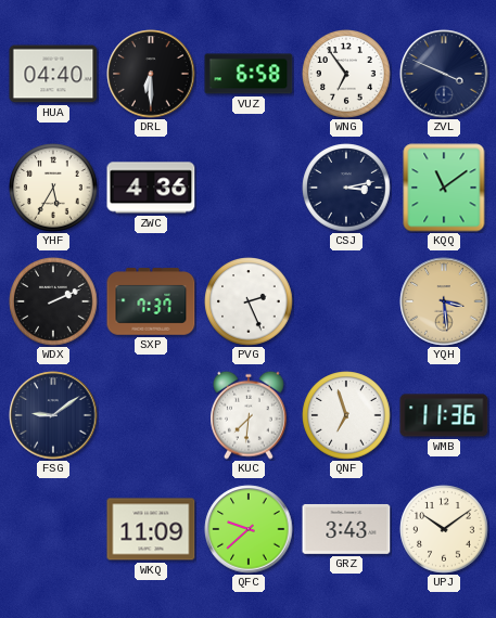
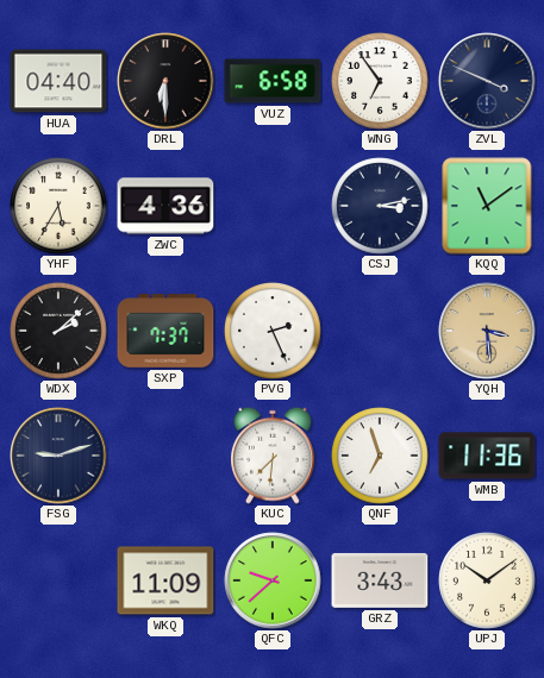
WDX: 2:11 -> 2:08 (58, 331)
FSG: 9:09 -> 9:12 (58, 456)
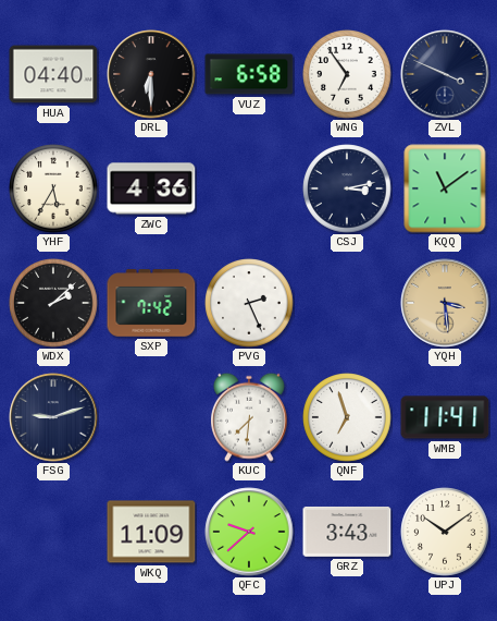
SXP: 7:37 -> 7:42 (151, 303)
WMB: 11:36 -> 11:41 (445, 417)
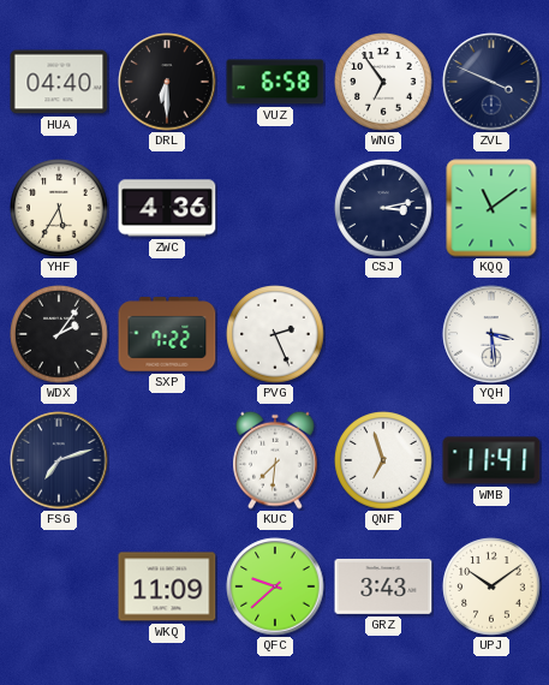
WDX: 2:08 -> 2:06 (59, 334)
SXP: 7:42 -> 7:22 (167, 334)
YQH dial: champagne -> white (491, 334)
FSG: 9:12 -> 7:12 (59, 460)
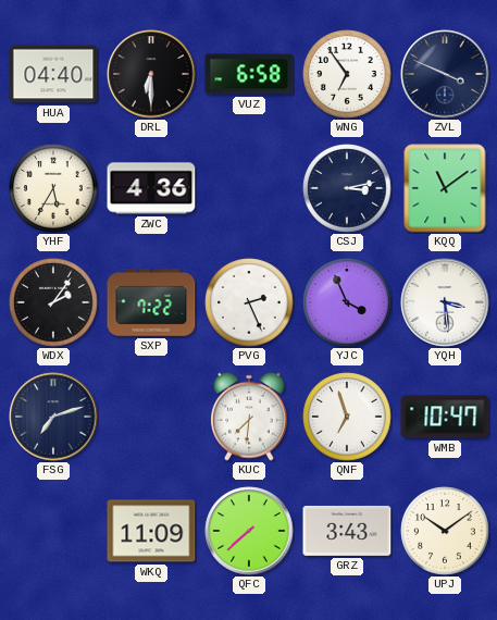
YJC: none -> 3:56 (347, 302)
WMB: 11:41 -> 10:47 (445, 417)
QFC: 9:38 -> 7:38 (249, 531)
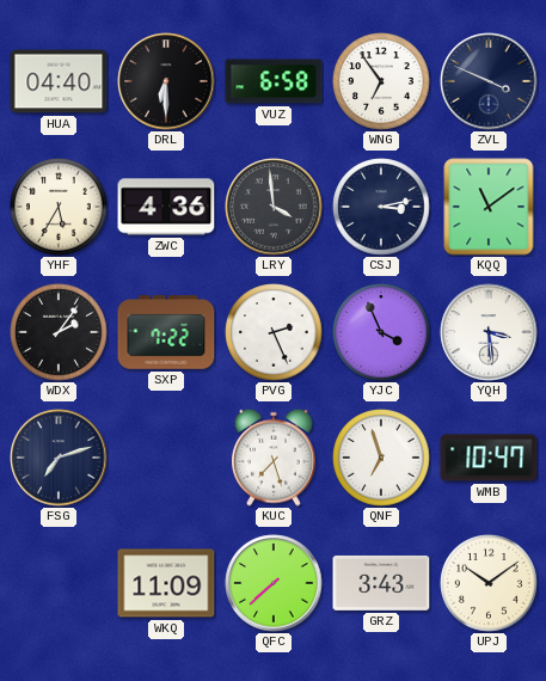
LRY: none -> 3:59 (274, 207)
KUC: 7:31 -> 7:27 (275, 458)
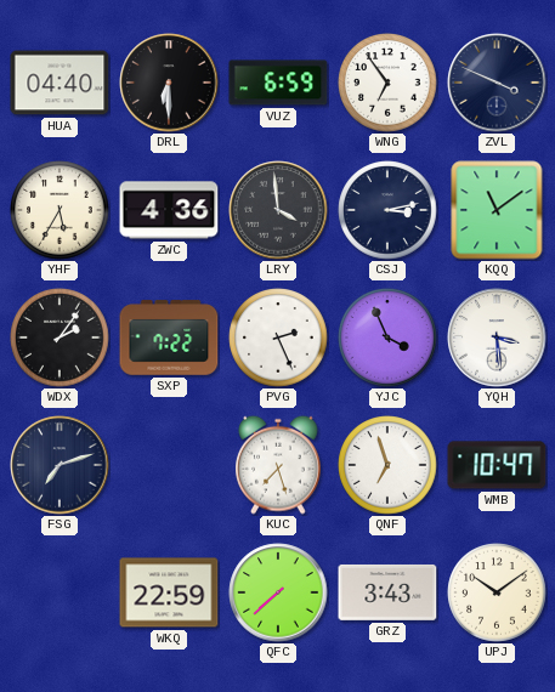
VUZ: 6:58 -> 6:59 (278, 83)
WKQ: 11:09 -> 22:59 (169, 592)
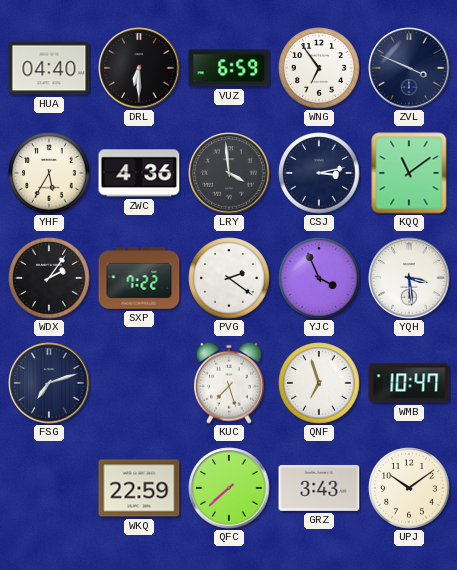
PVG: 2:26 -> 2:21 (229, 278)
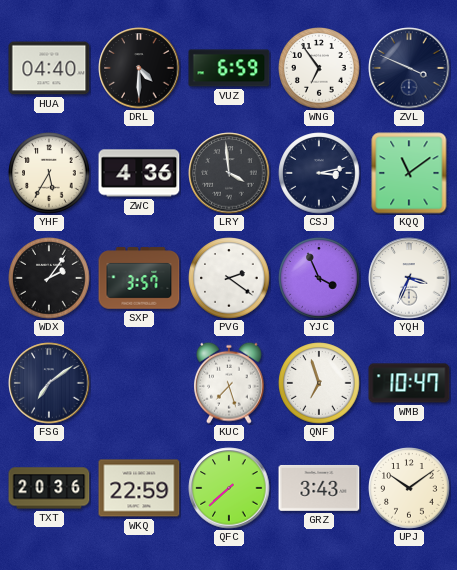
DRL: 6:30 -> 4:30 (139, 68)
SXP: 7:22 -> 3:57 (139, 278)
YQH: 3:29 -> 3:34 (409, 278)
FSG: 7:12 -> 7:09 (49, 383)
TXT: none -> 20:36 (49, 488)
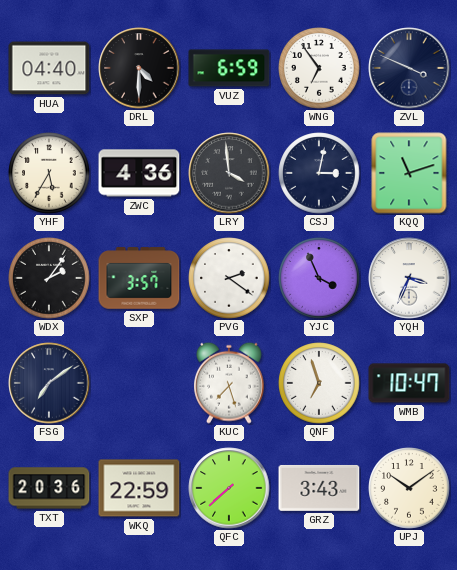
CSJ: 3:13 -> 3:02 (319, 173)
KQQ: 11:09 -> 11:12 (409, 173)
